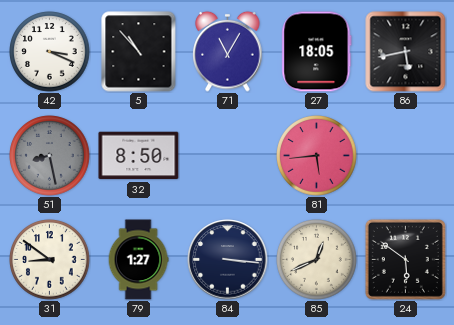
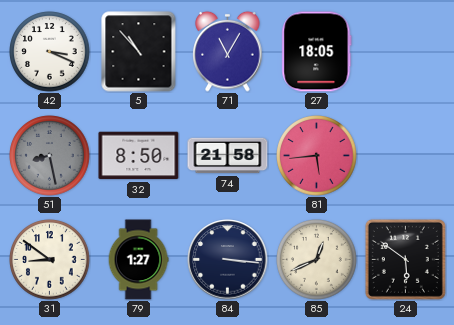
86: 5:43 -> none (406, 52)
74: none -> 21:58 (228, 156)
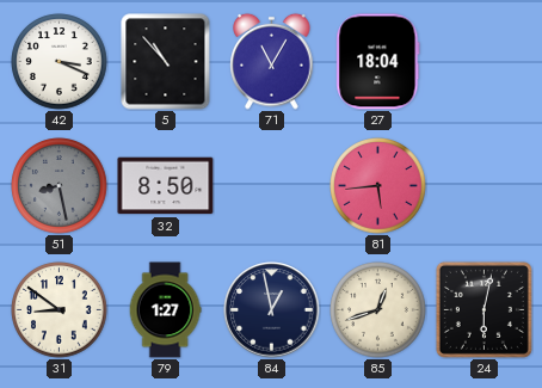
27: 18:05 -> 18:04 (378, 62)
74: 21:58 -> none (228, 156)
84: 3:16 -> 12:58 (272, 310)
85: 12:41 -> 12:42 (378, 310)
24: 5:51 -> 6:02 (484, 309)
